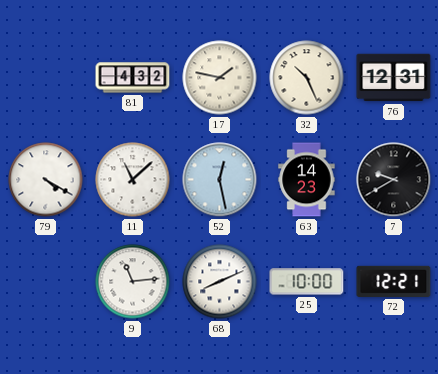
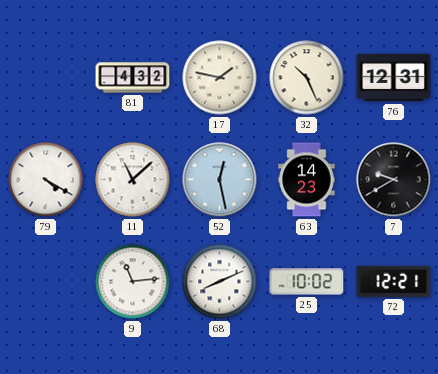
25: 10:00 -> 10:02 (307, 282)
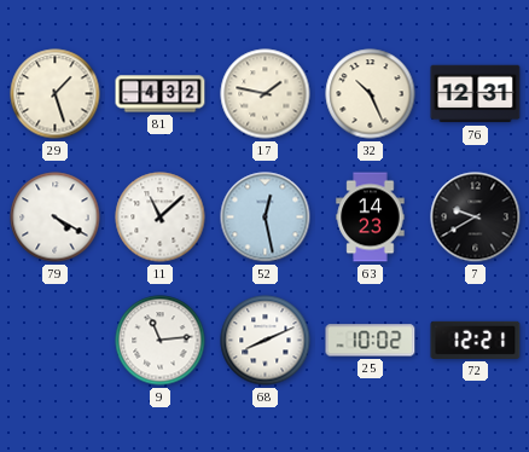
29: none -> 1:27 (56, 94)
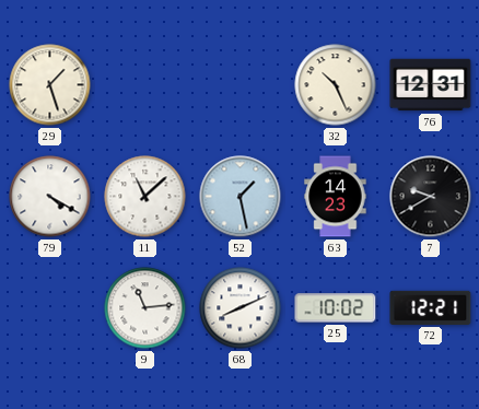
81: 4:32 -> none (161, 94)
17: 1:47 -> none (266, 94)
52: 12:28 -> 1:28 (241, 197)
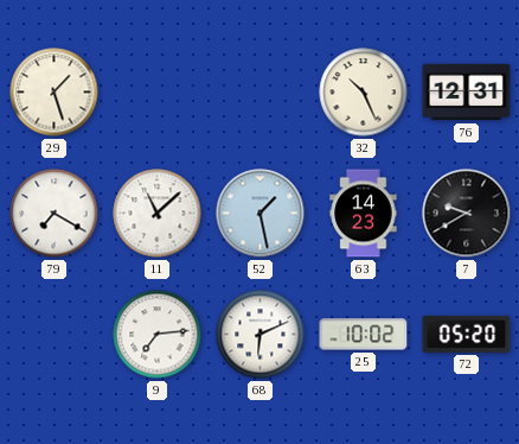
79: 4:20 -> 7:20 (55, 214)
9: 11:14 -> 7:14 (158, 335)
68: 8:11 -> 6:11 (261, 335)
72: 12:21 -> 05:20 (467, 334)
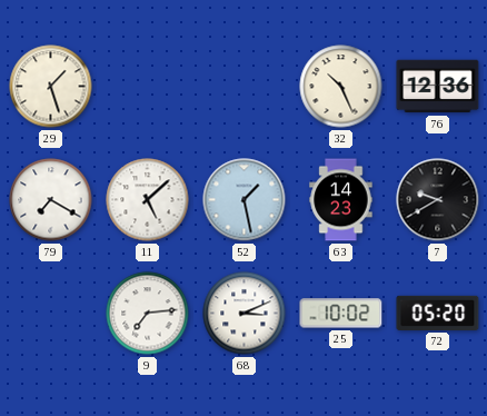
76: 12:31 -> 12:36 (438, 87)
11: 11:08 -> 5:08 (148, 200)
68: 6:11 -> 3:11 (245, 314)
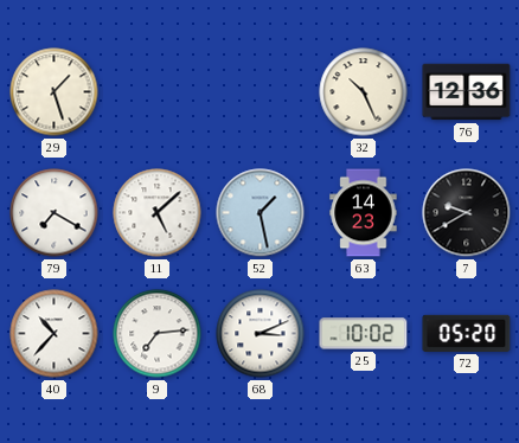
40: none -> 10:37 (55, 334)
